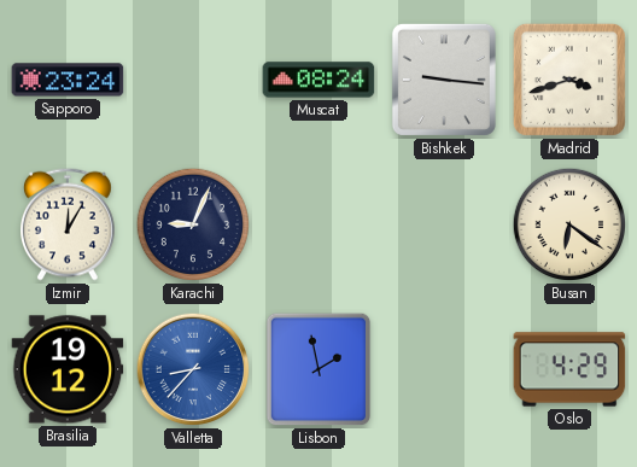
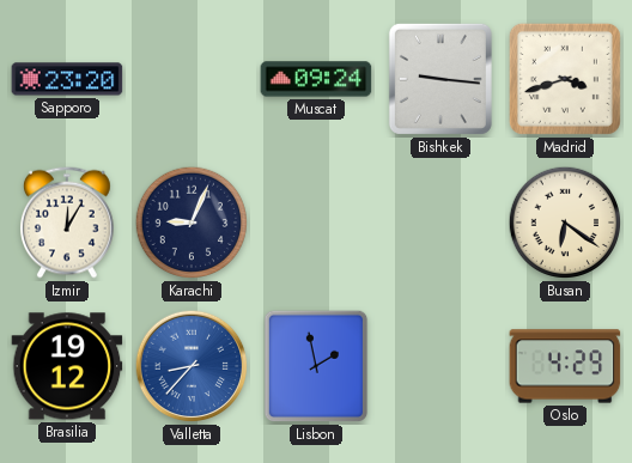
Sapporo: 23:24 -> 23:20 (67, 79)
Muscat: 08:24 -> 09:24 (316, 79)
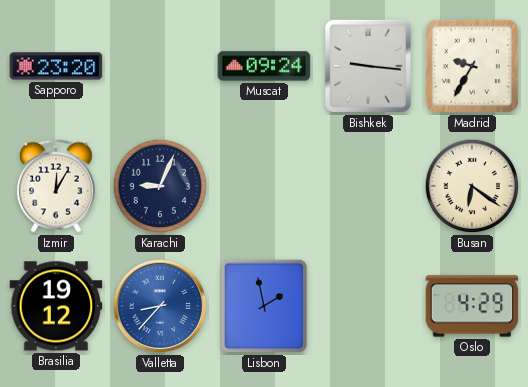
Madrid: 3:42 -> 9:35 (472, 66)
